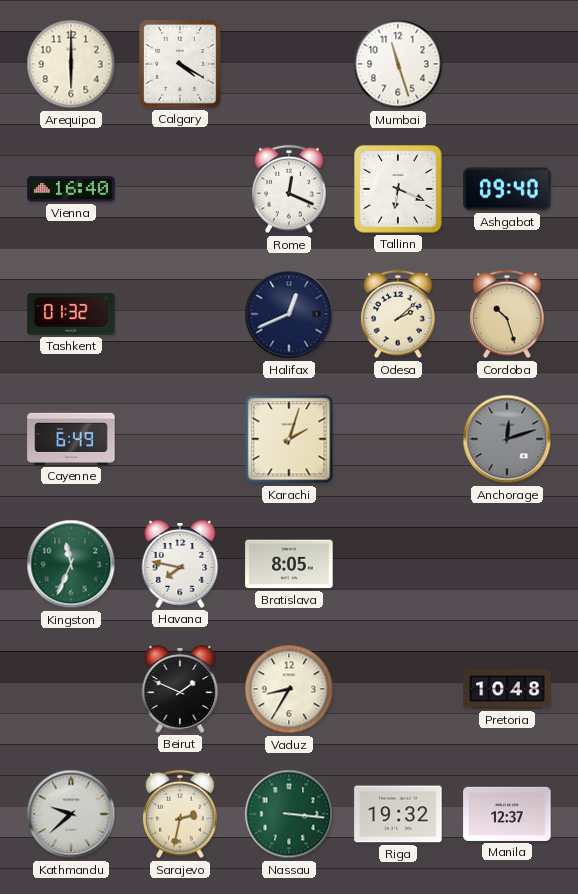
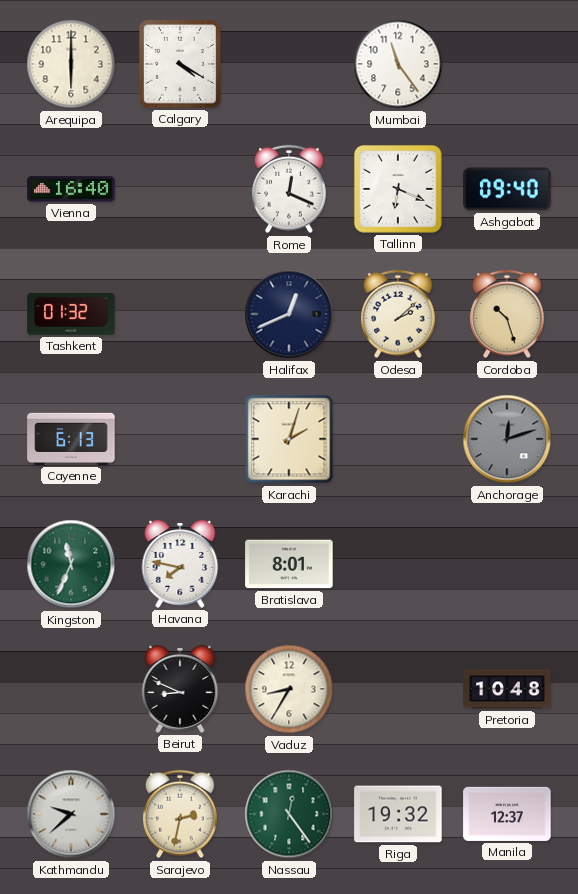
Mumbai: 11:27 -> 11:24 (398, 64)
Cayenne: 6:49 -> 6:13 (71, 439)
Bratislava: 8:05 -> 8:01 (289, 564)
Beirut: 1:49 -> 8:49 (180, 689)
Nassau: 3:16 -> 12:24 (289, 814)
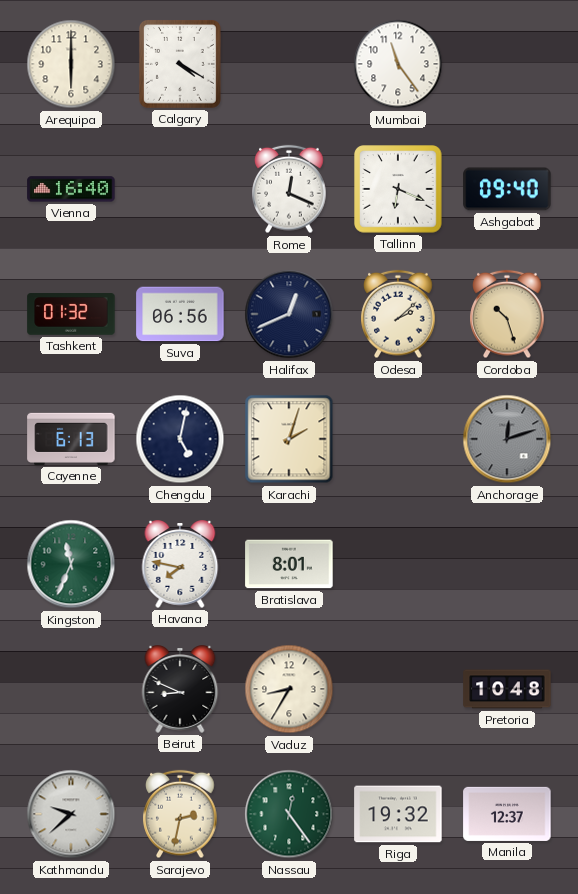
Suva: none -> 06:56 (180, 314)
Chengdu: none -> 5:02 (180, 439)
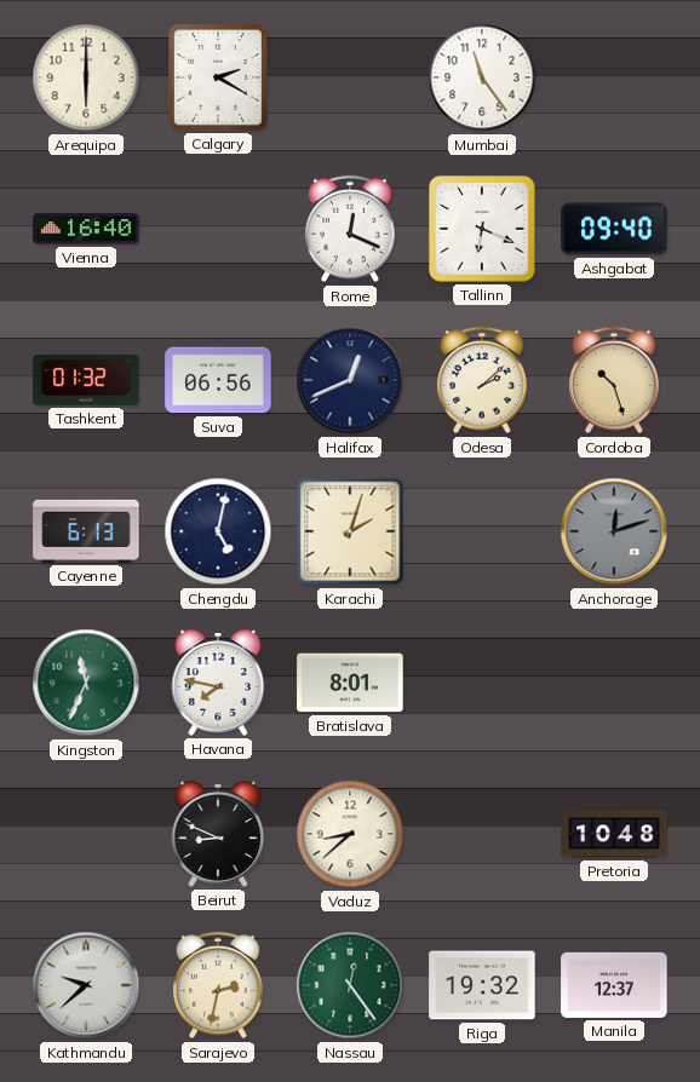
Calgary: 4:20 -> 2:20 (218, 77)
Vaduz: 8:35 -> 8:38 (350, 834)
